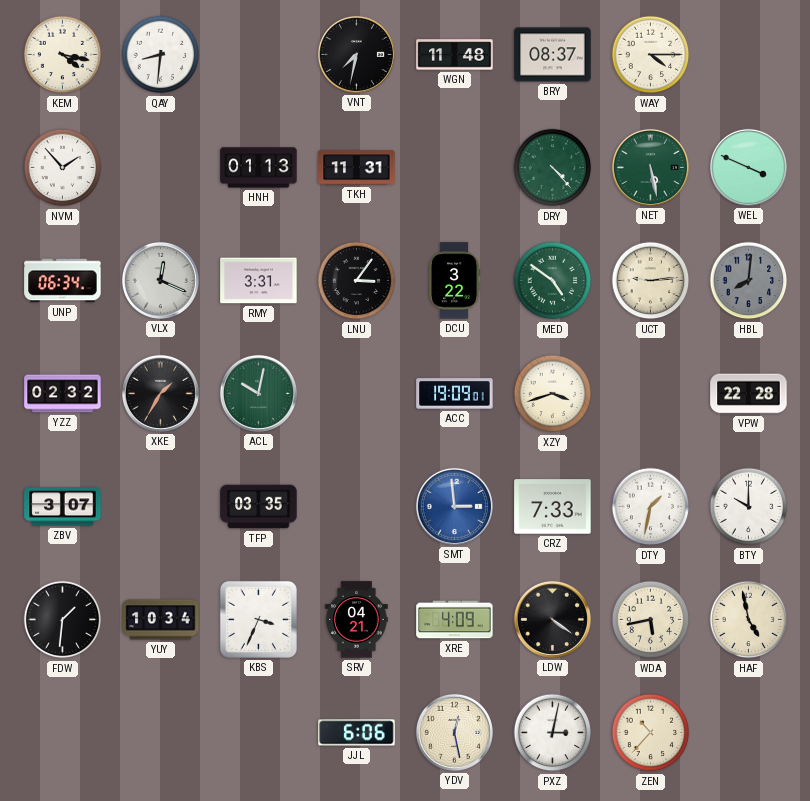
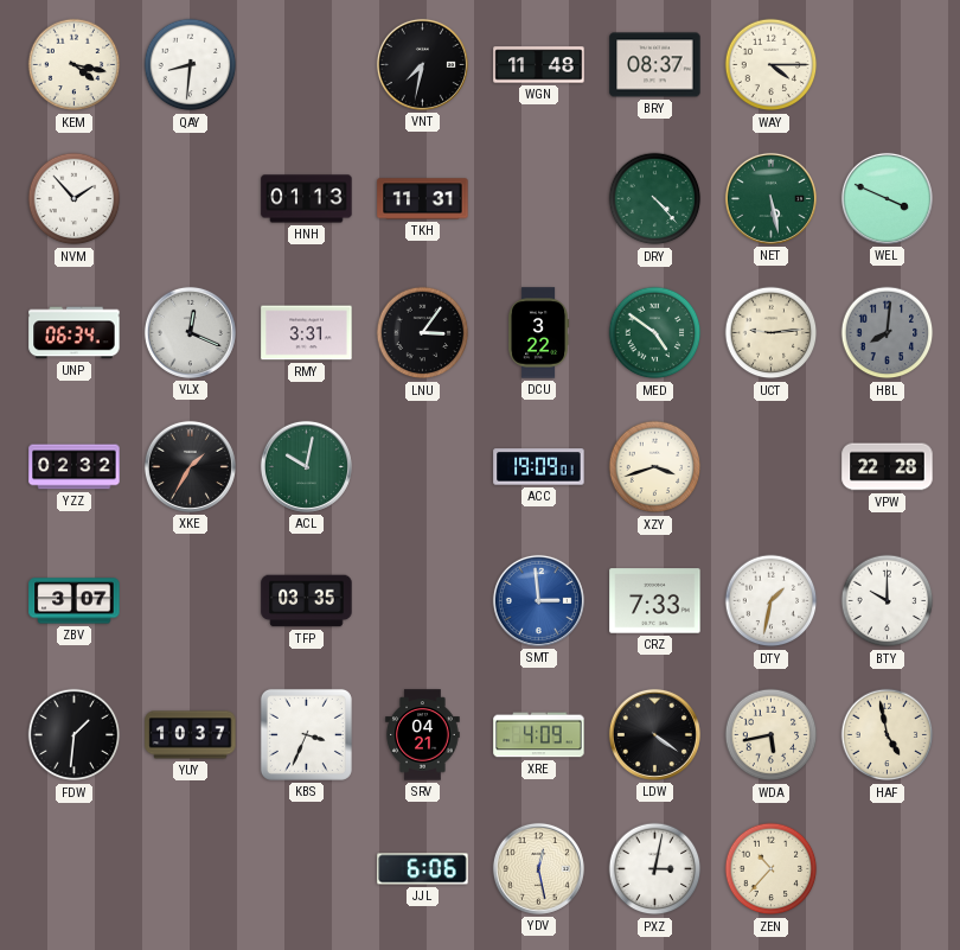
YUY: 10:34 -> 10:37 (191, 735)
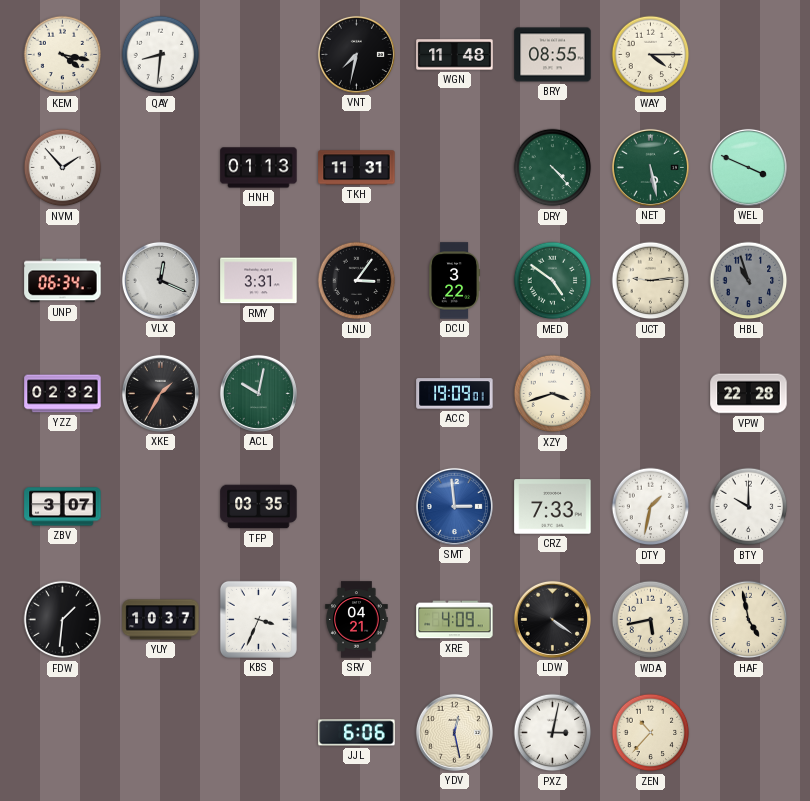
BRY: 08:37 -> 08:55 (553, 55)
HBL: 8:01 -> 10:57 (749, 281)
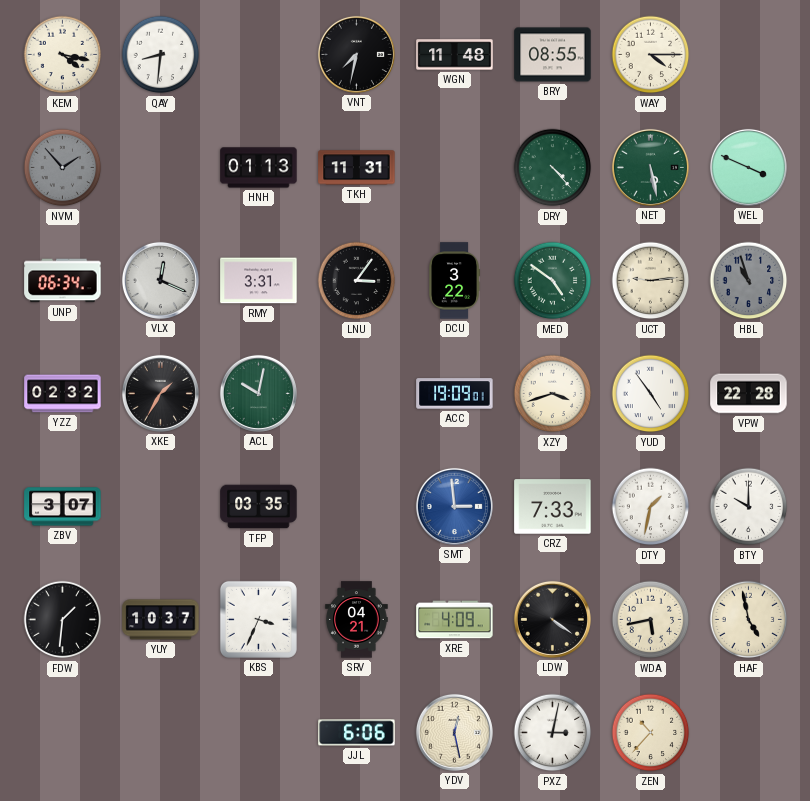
NVM dial: white -> grey (63, 168)
YUD: none -> 4:54 (651, 394)
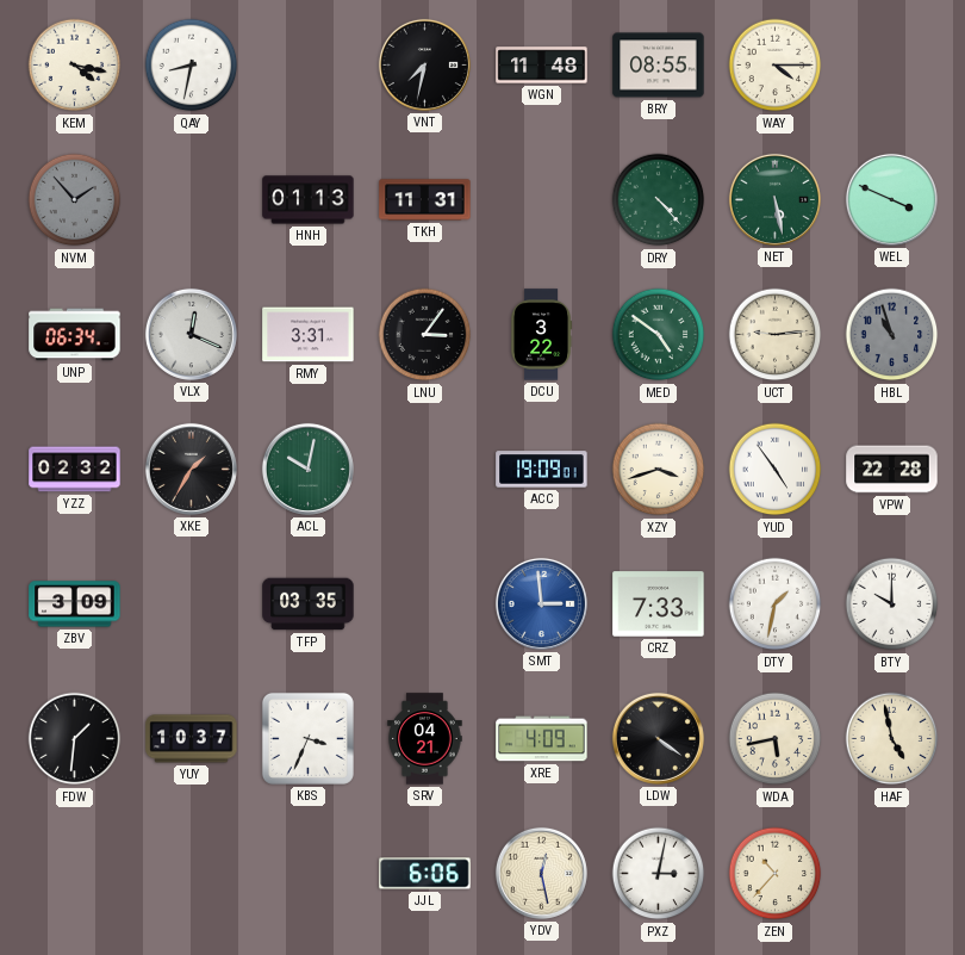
QAY: 8:31 -> 8:32 (192, 66)
ZBV: 3:07 -> 3:09 (75, 604)
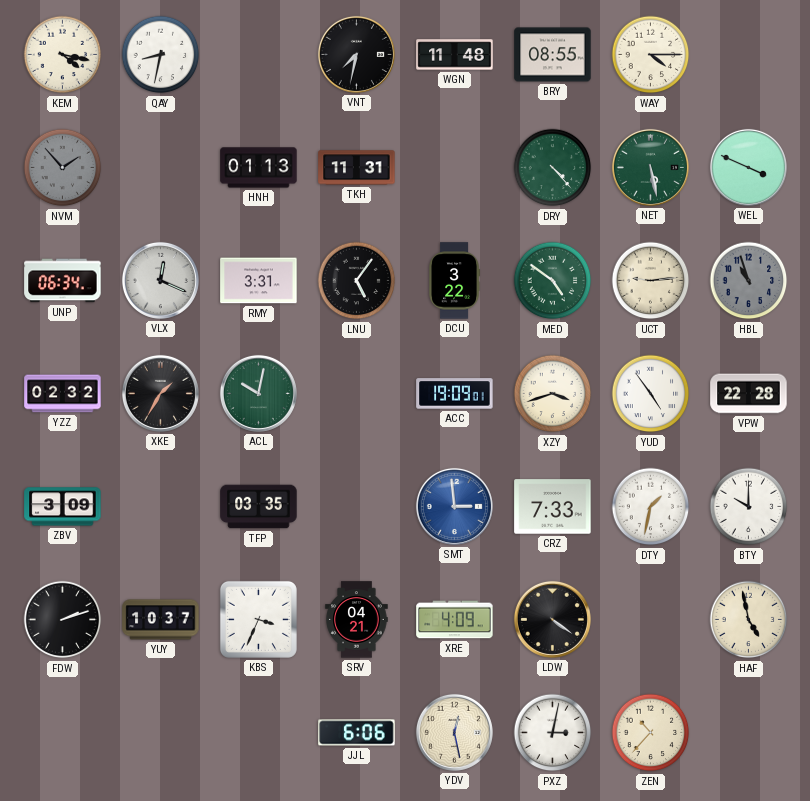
LNU: 3:06 -> 5:06 (357, 281)
FDW: 1:31 -> 2:12 (63, 620)
WDA: 5:43 -> none (776, 739)
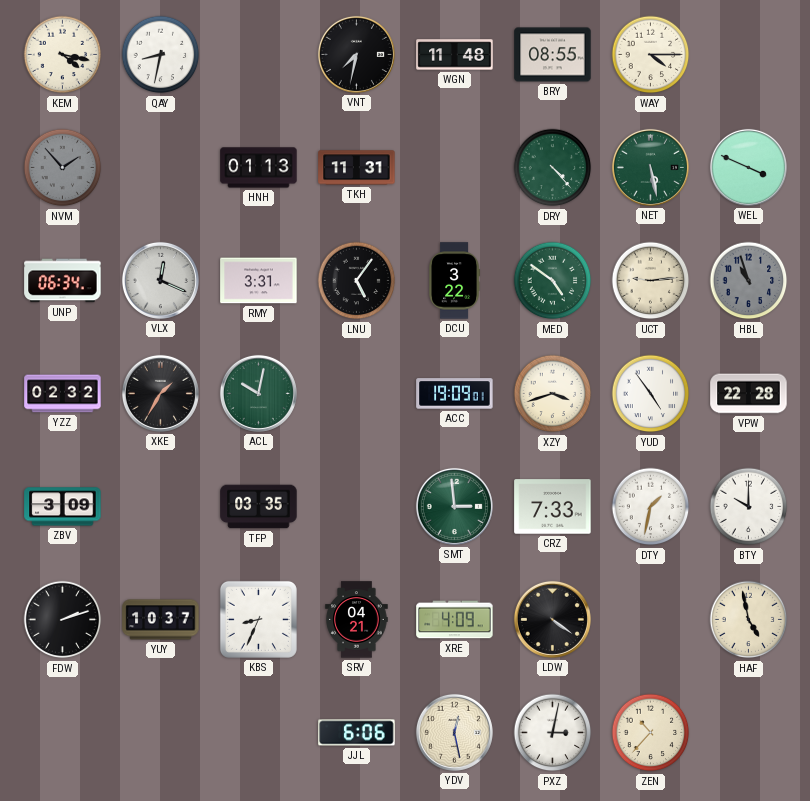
SMT dial: blue -> green (454, 506)
KBS: 3:34 -> 8:34 (258, 619)
